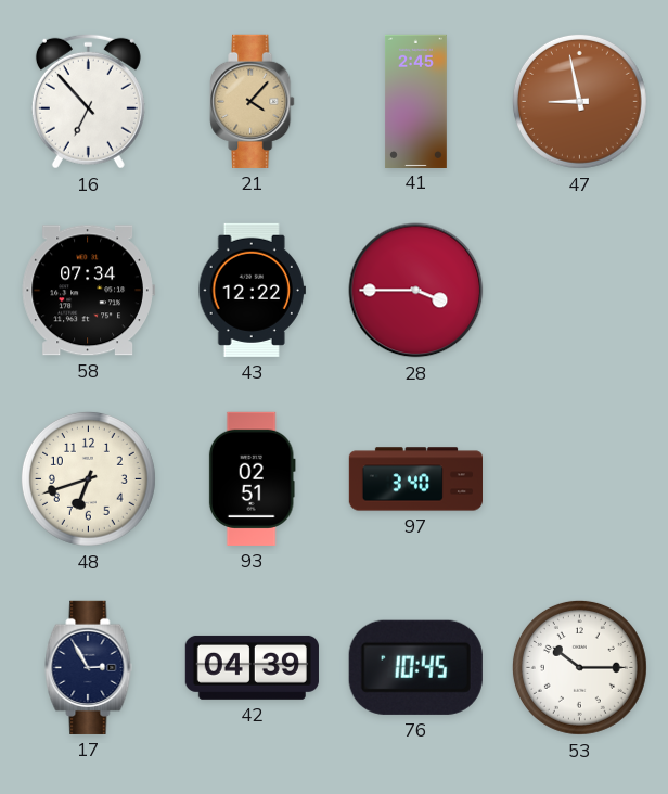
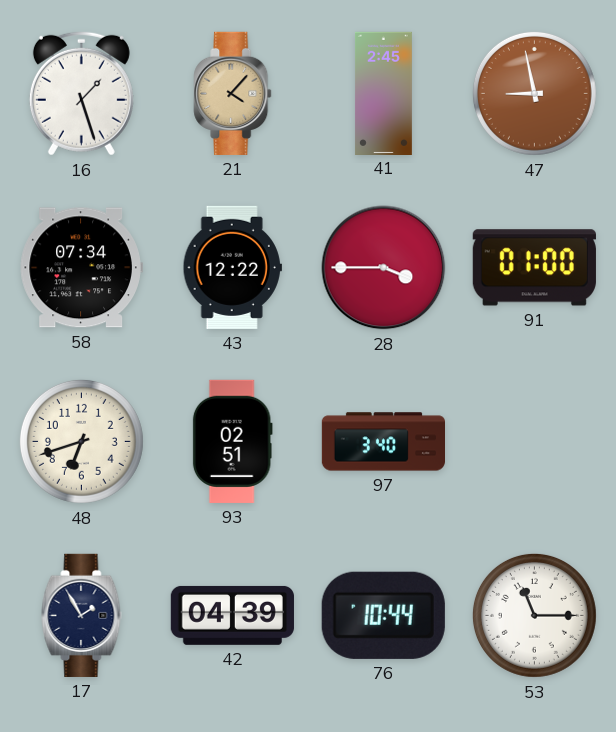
16: 6:53 -> 1:27 (81, 93)
91: none -> 01:00 (534, 268)
17: 2:55 -> 1:55 (82, 615)
76: 10:45 -> 10:44 (383, 615)
53: 10:15 -> 11:15 (534, 615)
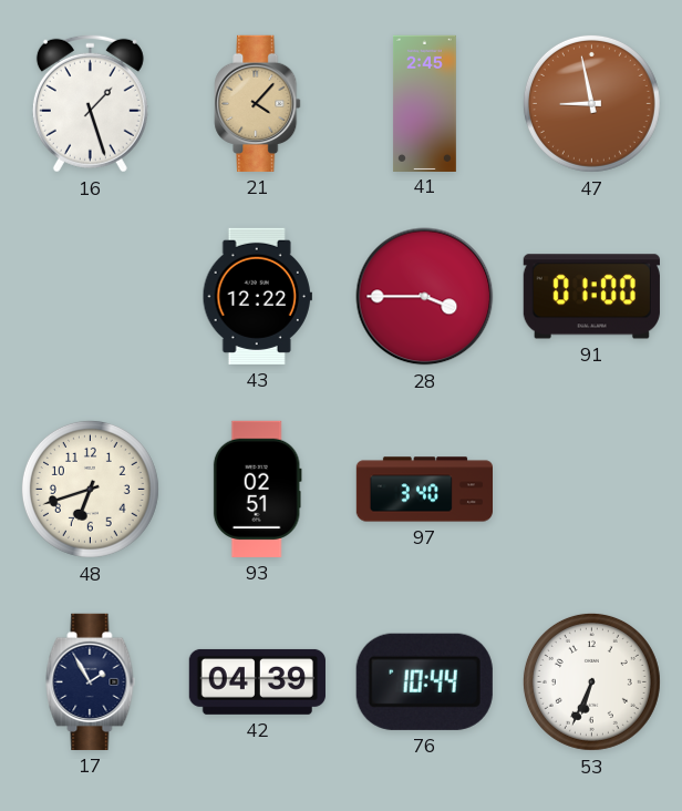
58: 07:34 -> none (81, 268)
53: 11:15 -> 6:34 (591, 681)
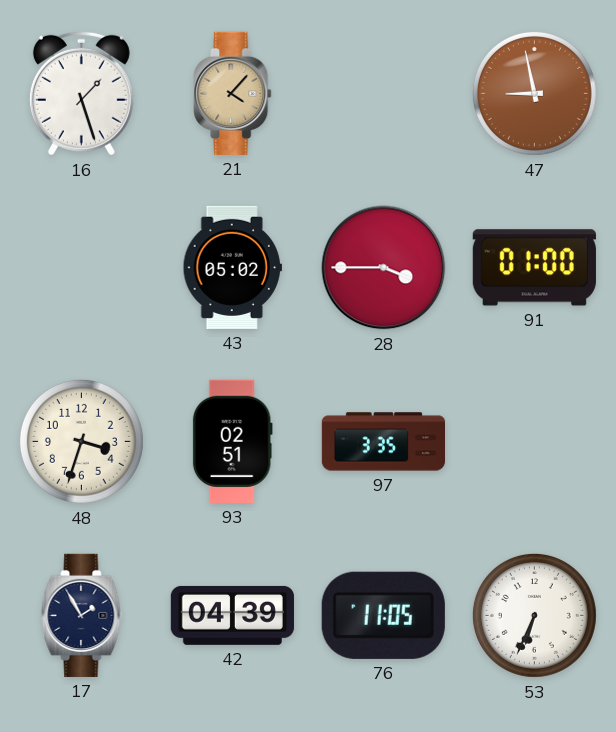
41: 2:45 -> none (424, 103)
43: 12:22 -> 05:02 (232, 267)
48: 6:42 -> 3:33 (81, 441)
97: 3:40 -> 3:35 (383, 442)
76: 10:44 -> 11:05 (383, 615)
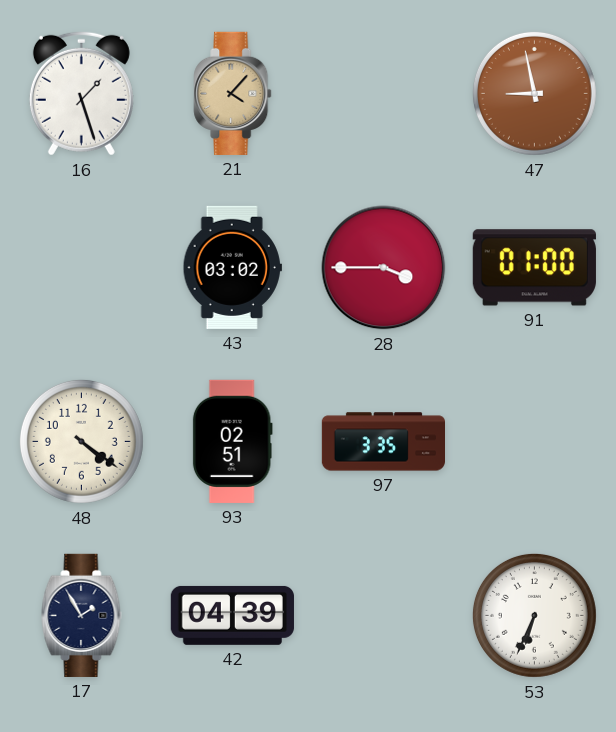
43: 05:02 -> 03:02 (232, 267)
48: 3:33 -> 4:21 (81, 441)
76: 11:05 -> none (383, 615)
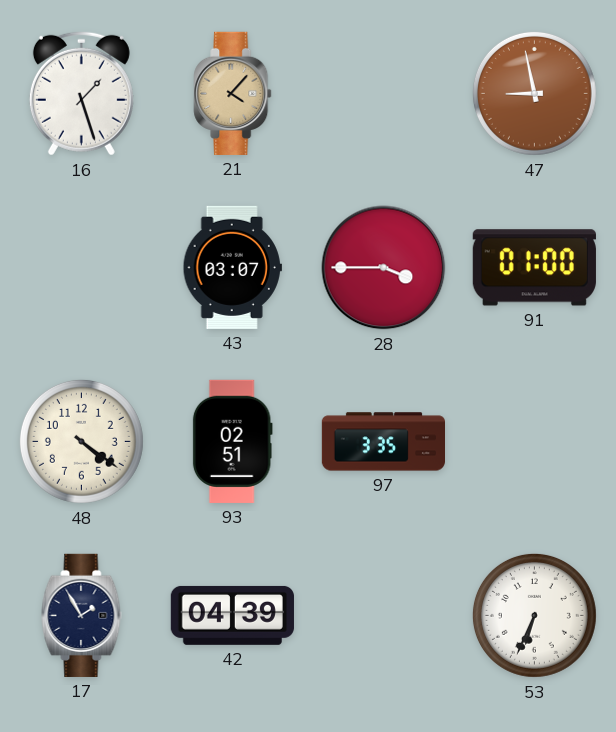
43: 03:02 -> 03:07 (232, 267)
